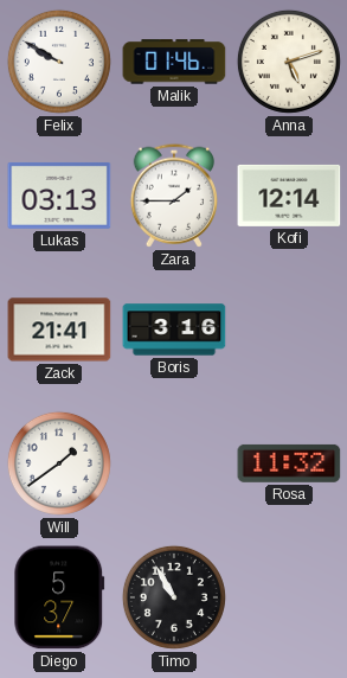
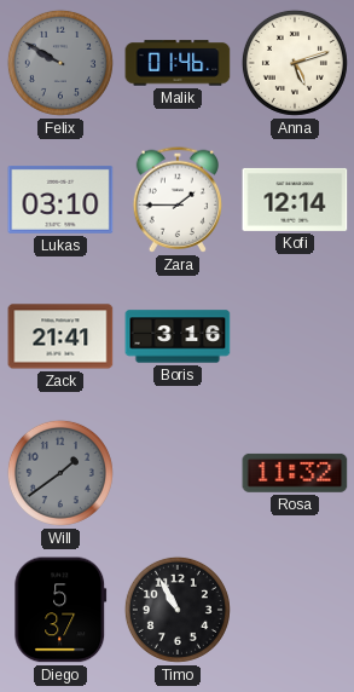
Felix dial: white -> grey (60, 63)
Lukas: 03:13 -> 03:10 (60, 200)
Will dial: white -> grey (60, 473)
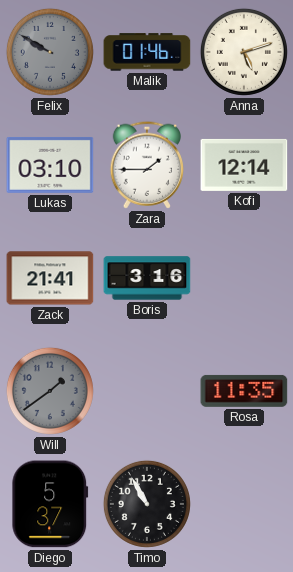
Rosa: 11:32 -> 11:35 (244, 391)
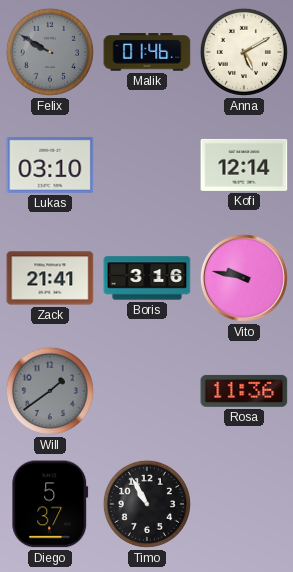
Anna: 5:12 -> 5:10 (244, 52)
Zara: 1:45 -> none (146, 165)
Vito: none -> 9:47 (244, 278)
Rosa: 11:35 -> 11:36 (244, 391)
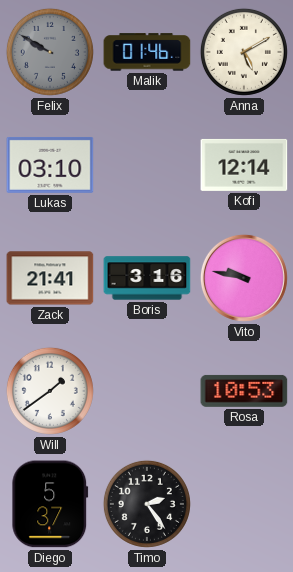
Will dial: grey -> white (50, 391)
Rosa: 11:36 -> 10:53 (244, 391)
Timo: 10:55 -> 2:24 (147, 504)
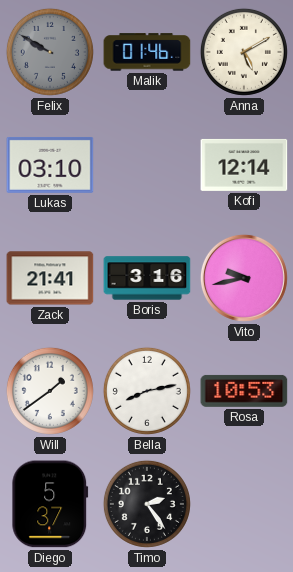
Vito: 9:47 -> 9:43 (244, 278)
Bella: none -> 8:13 (147, 391)
